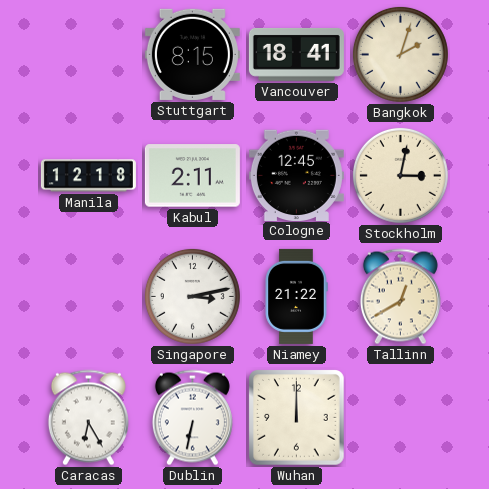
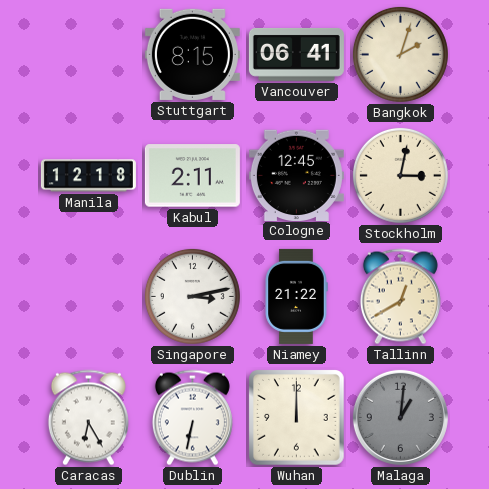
Vancouver: 18:41 -> 06:41 (296, 54)
Malaga: none -> 1:01 (400, 417)
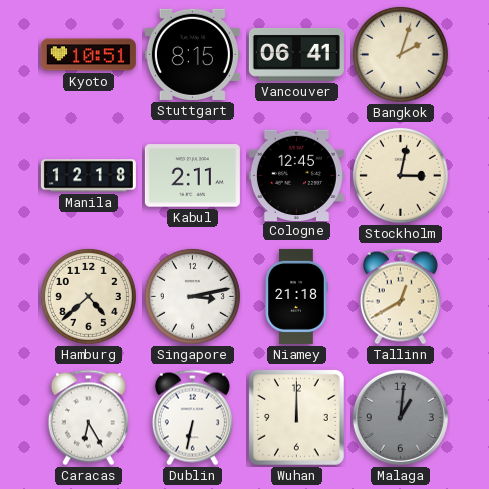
Kyoto: none -> 10:51 (88, 55)
Hamburg: none -> 4:38 (88, 296)
Niamey: 21:22 -> 21:18 (296, 296)
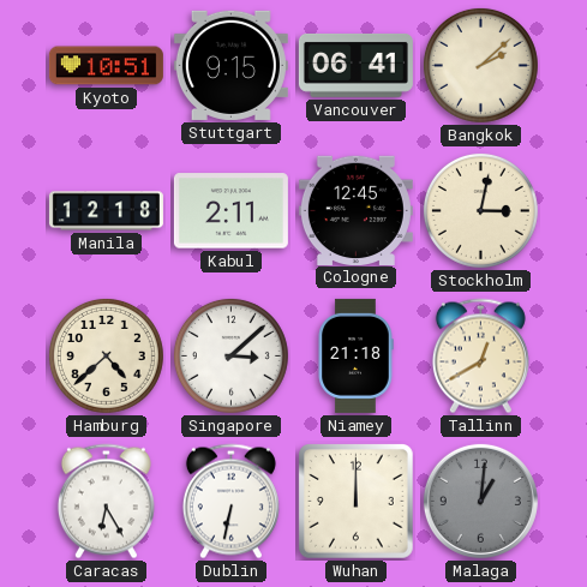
Stuttgart: 8:15 -> 9:15 (230, 65)
Bangkok: 2:03 -> 2:08 (480, 65)
Singapore: 3:13 -> 3:08 (230, 355)
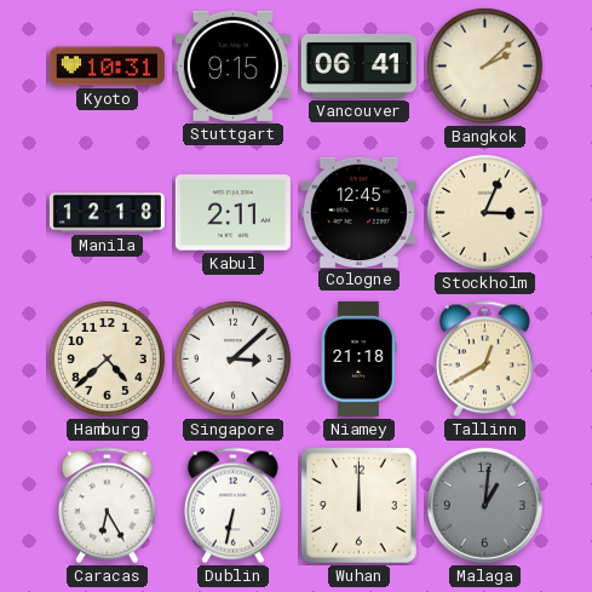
Kyoto: 10:51 -> 10:31 (107, 67)
Stockholm: 3:02 -> 3:04 (484, 212)
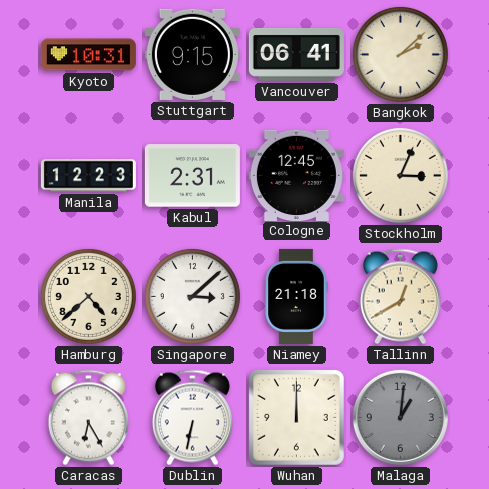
Manila: 12:18 -> 12:23 (88, 176)
Kabul: 2:11 -> 2:31 (192, 176)
